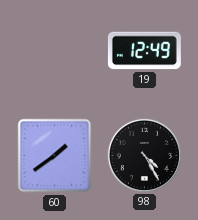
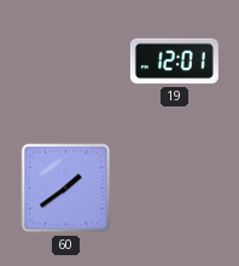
19: 12:49 -> 12:01 (174, 62)
98: 4:25 -> none (144, 155)
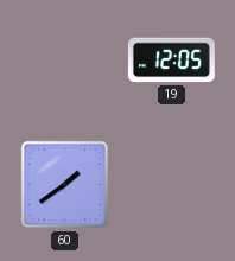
19: 12:01 -> 12:05 (171, 61)
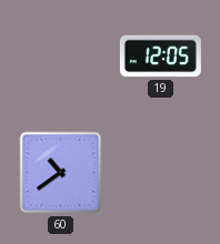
60: 1:39 -> 10:39 (61, 173)
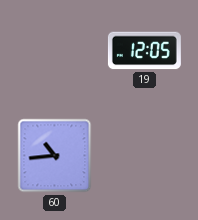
60: 10:39 -> 10:44 (55, 156)
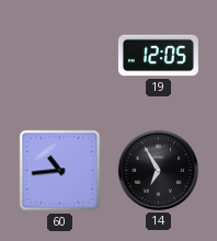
14: none -> 6:55 (158, 170)
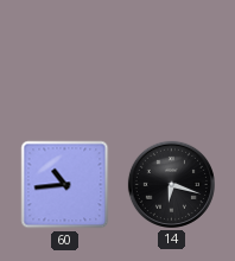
19: 12:05 -> none (158, 56)
14: 6:55 -> 6:18 (171, 184)
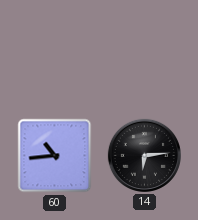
14: 6:18 -> 6:14 (144, 155)
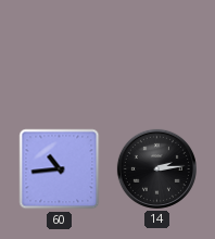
14: 6:14 -> 2:14 (156, 168)
